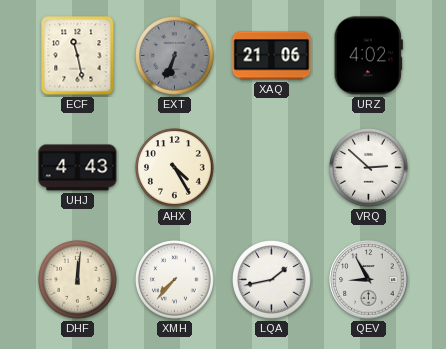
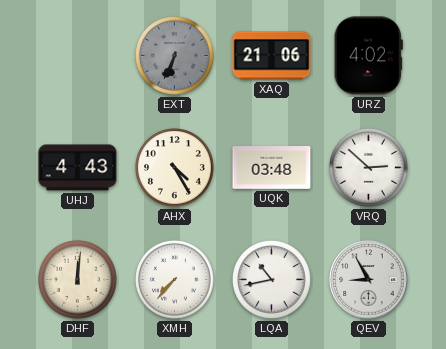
ECF: 11:28 -> none (78, 56)
UQK: none -> 03:48 (272, 168)
LQA: 1:43 -> 10:43 (272, 280)
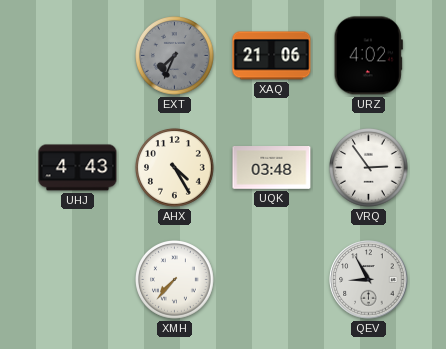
EXT: 6:34 -> 7:34 (175, 56)
VRQ: 2:52 -> 2:54 (369, 168)
DHF: 12:01 -> none (78, 280)
LQA: 10:43 -> none (272, 280)
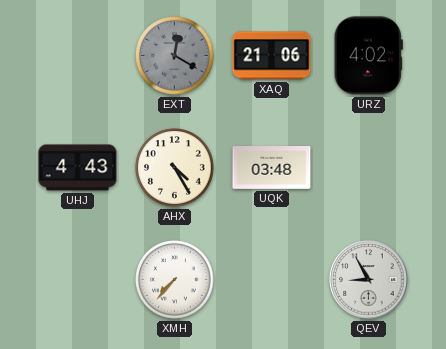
EXT: 7:34 -> 12:20 (175, 56)
VRQ: 2:54 -> none (369, 168)
